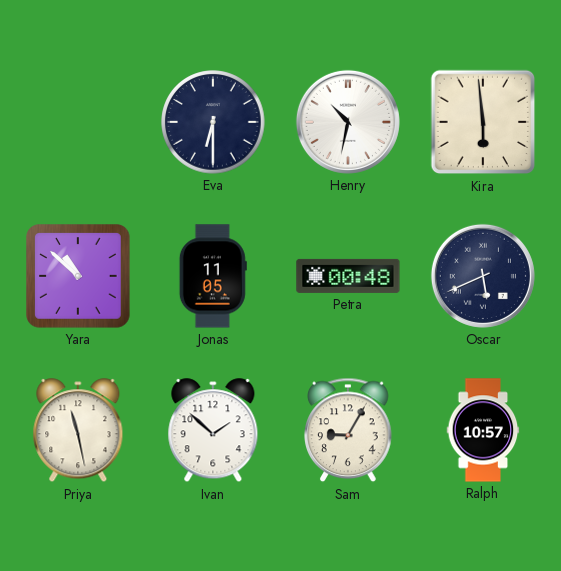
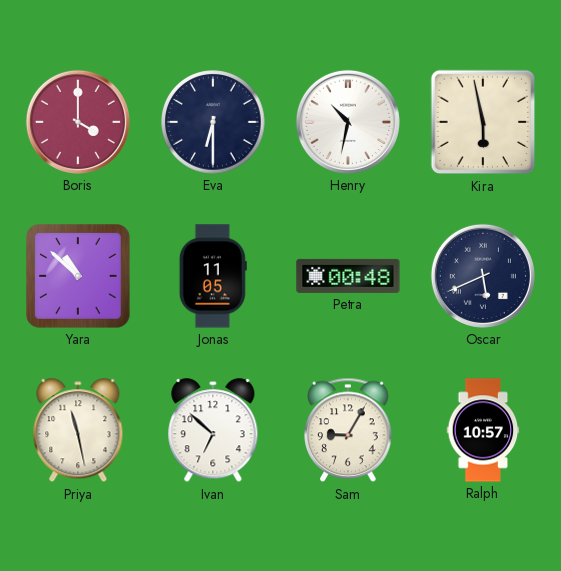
Boris: none -> 4:00 (78, 122)
Kira: 5:59 -> 5:58 (483, 122)
Ivan: 1:52 -> 6:52 (213, 431)
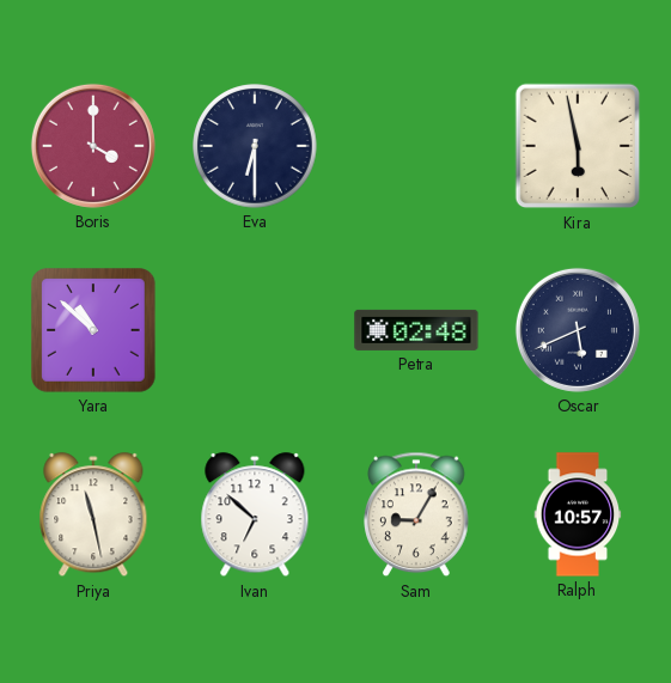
Henry: 10:32 -> none (348, 122)
Jonas: 11:05 -> none (213, 276)
Petra: 00:48 -> 02:48 (416, 330)
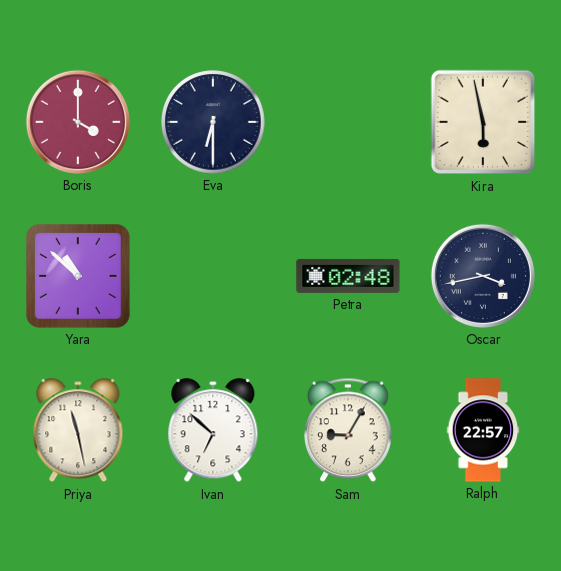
Oscar: 5:41 -> 3:43 (483, 276)
Ralph: 10:57 -> 22:57 (483, 430)
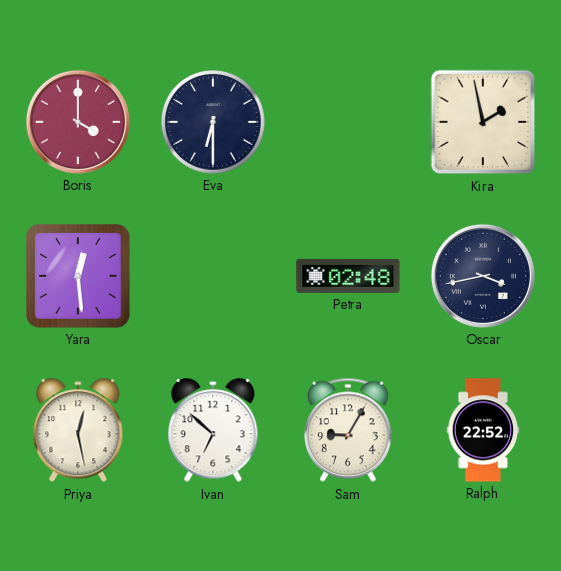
Kira: 5:58 -> 1:58 (483, 122)
Yara: 10:52 -> 12:29 (78, 276)
Priya: 11:28 -> 12:28 (78, 431)
Ralph: 22:57 -> 22:52 (483, 430)
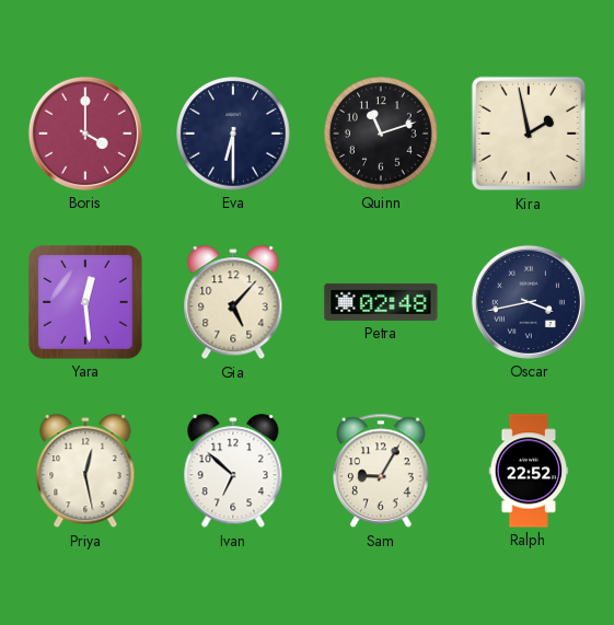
Quinn: none -> 11:12 (381, 134)
Gia: none -> 5:07 (233, 303)
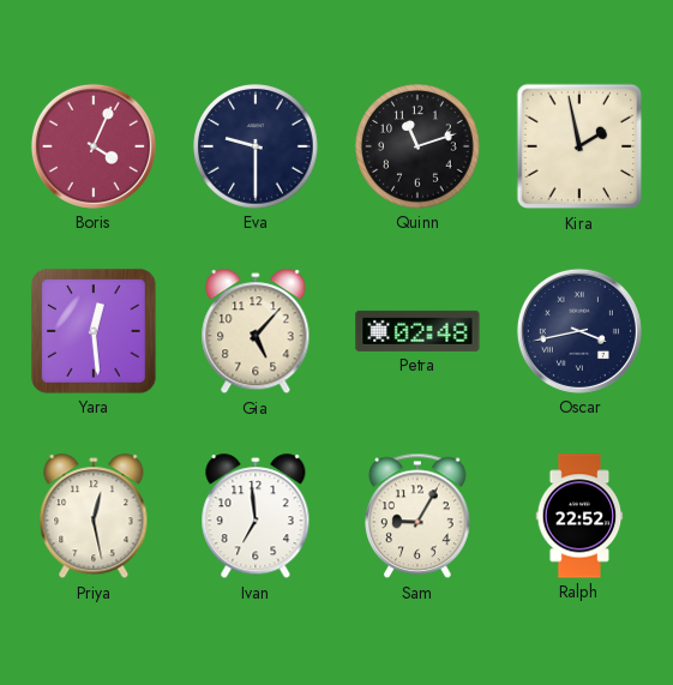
Boris: 4:00 -> 4:04 (94, 146)
Eva: 6:30 -> 9:30 (256, 146)
Ivan: 6:52 -> 6:59 (256, 517)
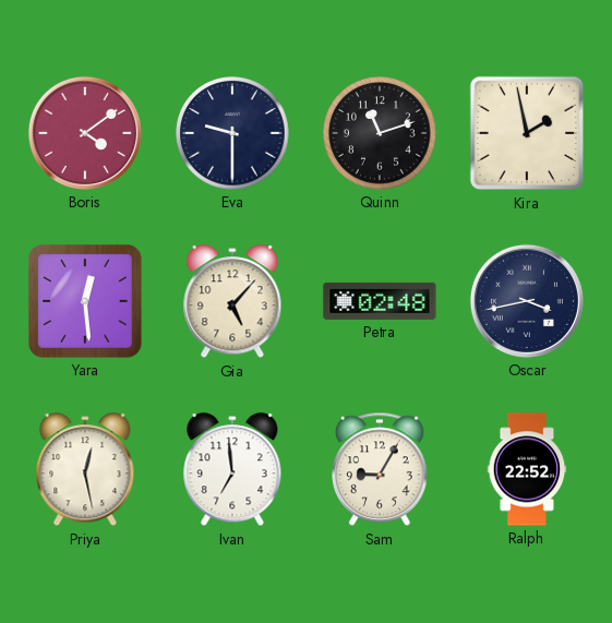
Boris: 4:04 -> 4:09 (85, 133)
